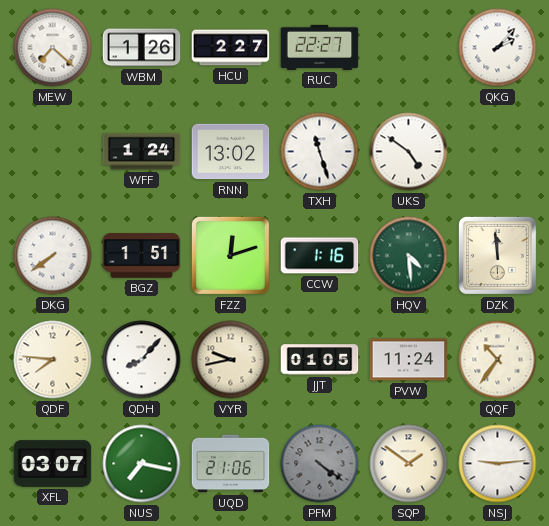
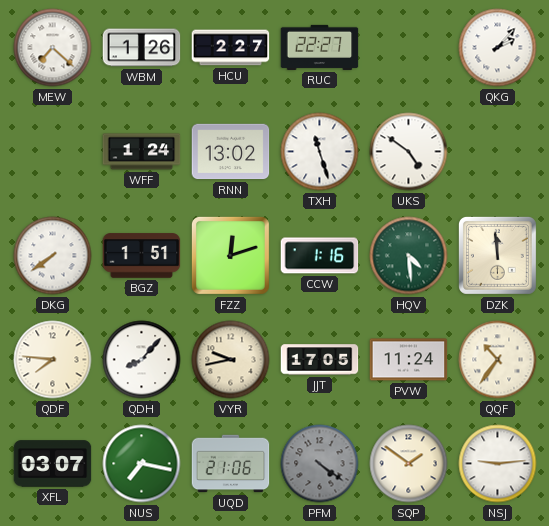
JJT: 01:05 -> 17:05 (320, 360)
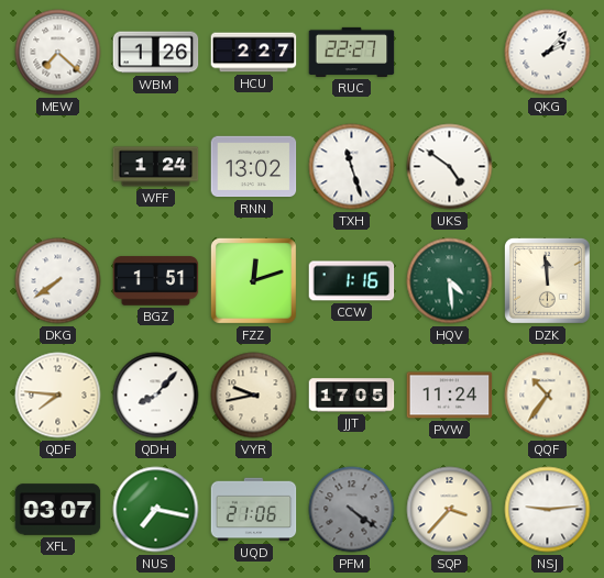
SQP: 1:51 -> 3:37 (450, 510)
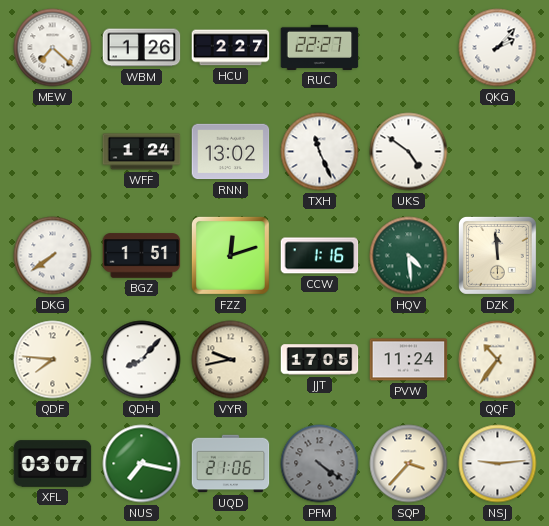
TXH: 11:27 -> 11:26 (320, 152)
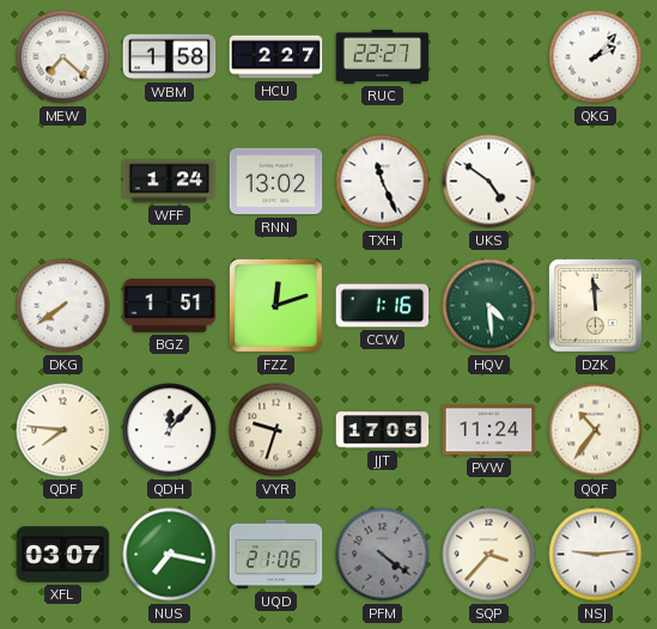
WBM: 1:26 -> 1:58 (170, 57)
QDH: 8:07 -> 12:07 (170, 430)
VYR: 9:43 -> 9:33 (276, 430)
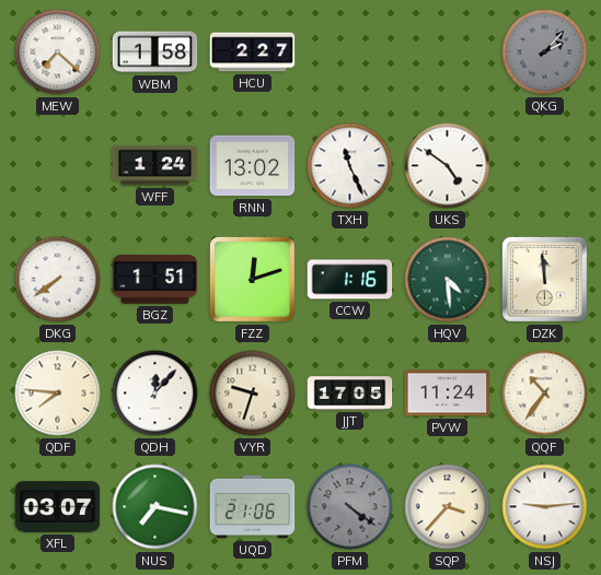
RUC: 22:27 -> none (383, 56)
QKG dial: white -> grey (545, 52)
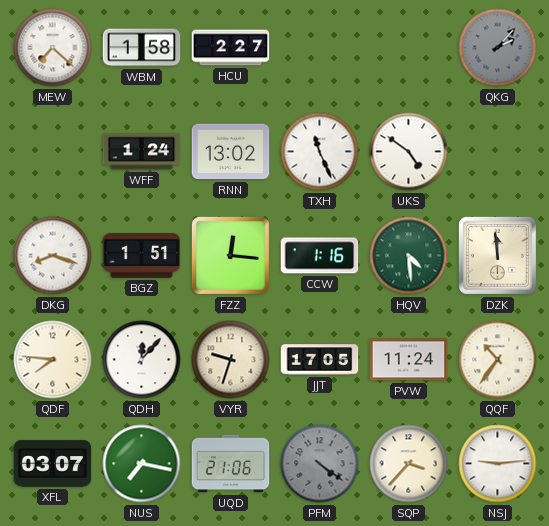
DKG: 7:39 -> 8:18 (53, 256)
FZZ: 12:12 -> 12:16 (230, 255)
